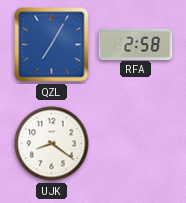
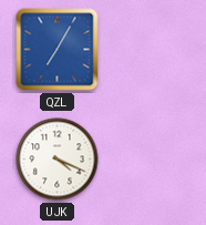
RFA: 2:58 -> none (136, 44)
UJK: 8:21 -> 4:19 (58, 160)
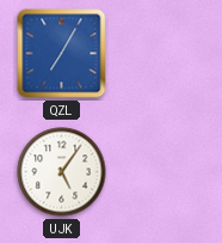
UJK: 4:19 -> 5:06 (62, 172)
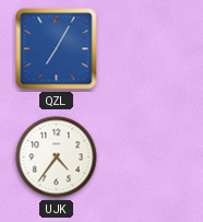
UJK: 5:06 -> 4:36 (57, 157)
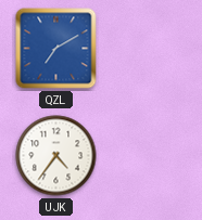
QZL: 7:05 -> 7:10 (56, 49)
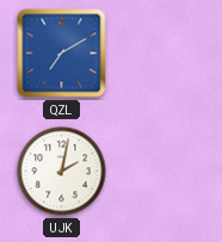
UJK: 4:36 -> 2:02 (62, 172)
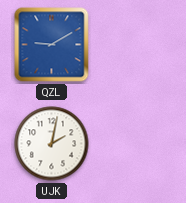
QZL: 7:10 -> 9:10 (52, 45)
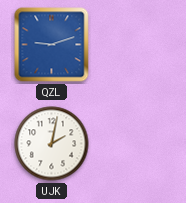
QZL: 9:10 -> 9:12 (52, 45)
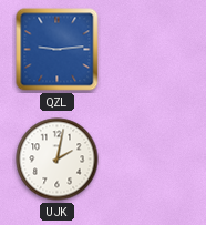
QZL: 9:12 -> 9:14 (58, 50)
